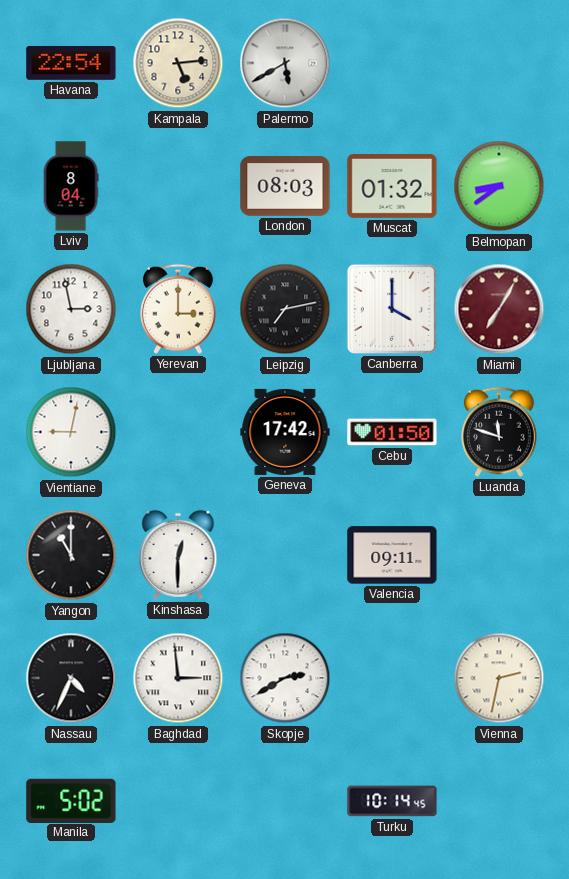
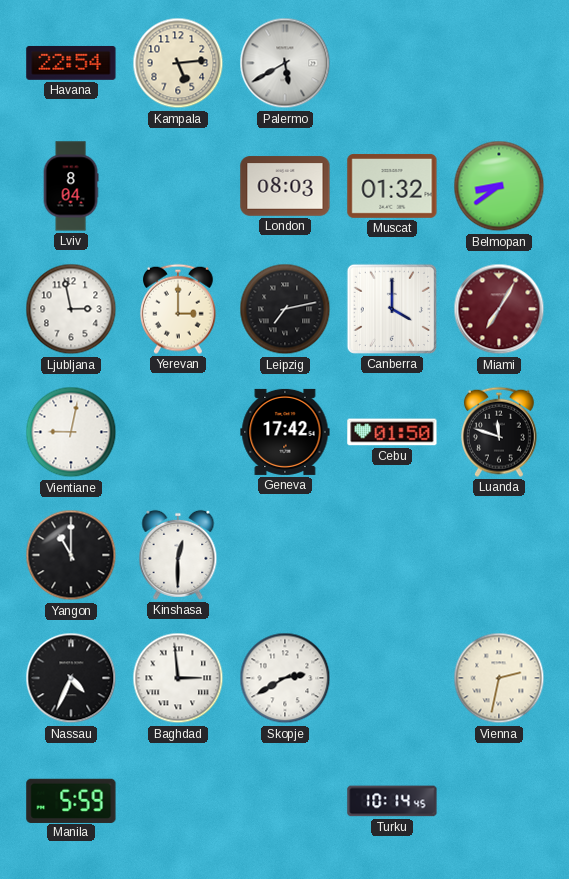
Valencia: 09:11 -> none (392, 555)
Manila: 5:02 -> 5:59 (71, 800)
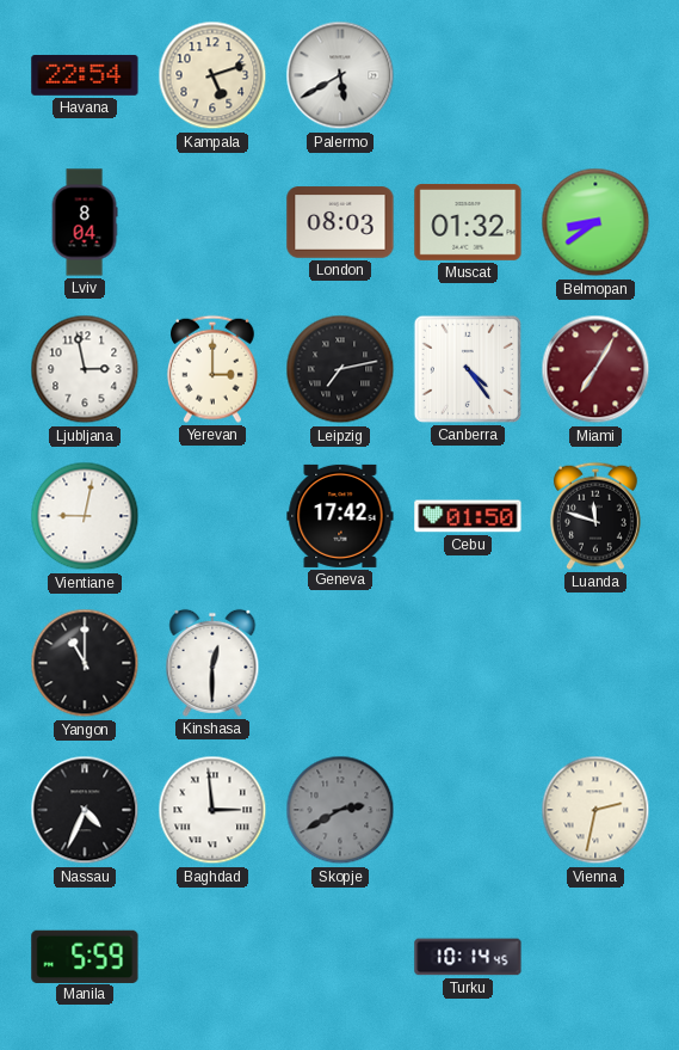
Kampala: 5:14 -> 5:12 (212, 75)
Canberra: 4:00 -> 4:24 (468, 369)
Skopje dial: white -> grey (340, 810)
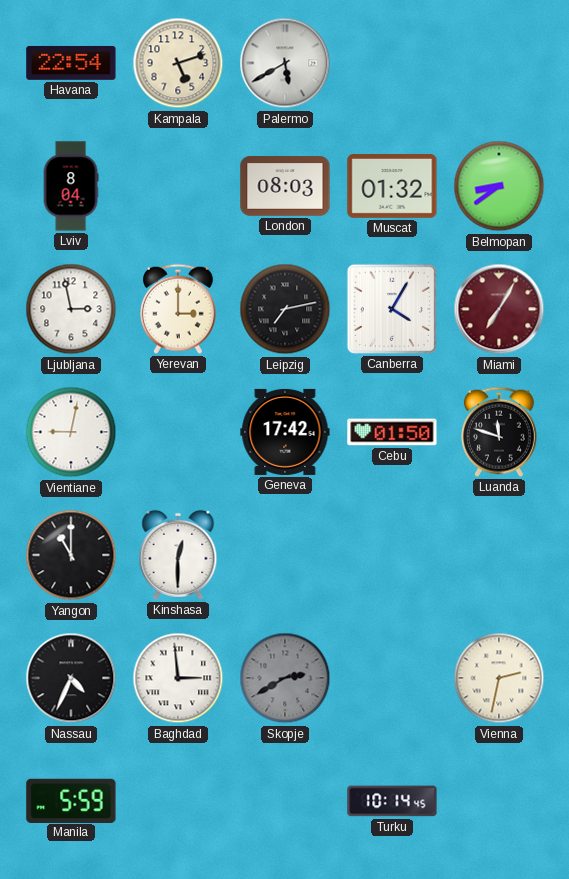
Canberra: 4:24 -> 4:05 (392, 309)
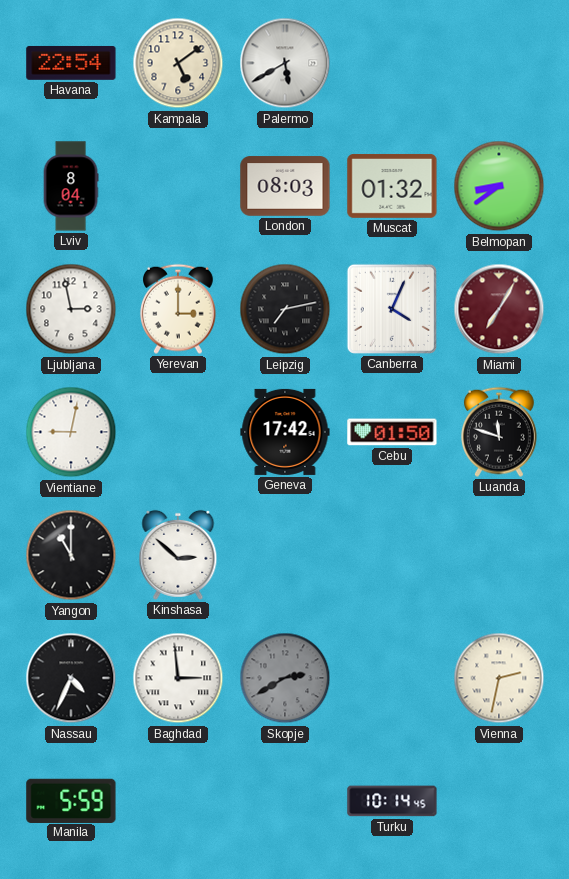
Kampala: 5:12 -> 5:09 (178, 63)
Canberra: 4:05 -> 4:04 (392, 309)
Kinshasa: 12:30 -> 2:52 (178, 555)
